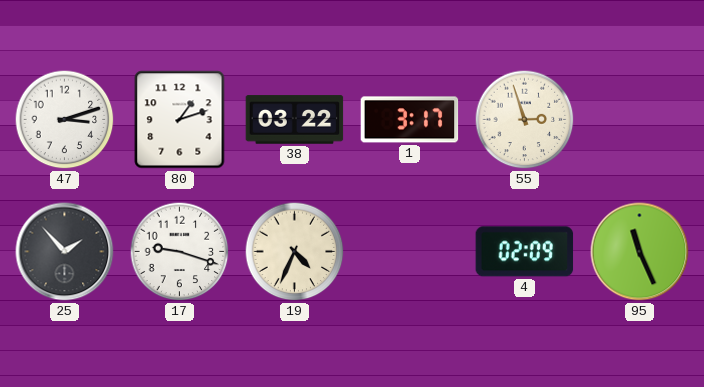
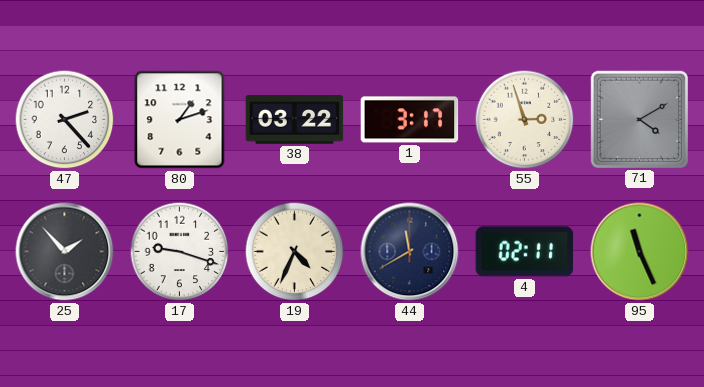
47: 3:12 -> 2:23 (65, 120)
71: none -> 4:10 (639, 119)
44: none -> 11:40 (410, 252)
4: 02:09 -> 02:11 (525, 252)
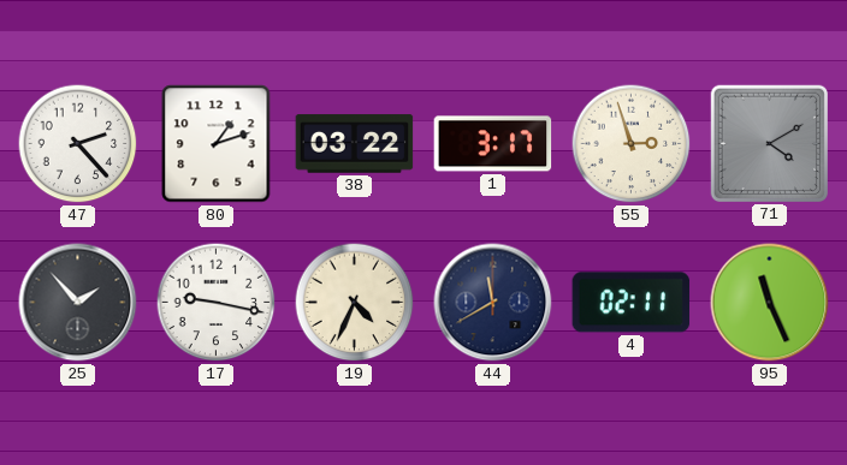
17: 9:18 -> 9:17 (217, 303)
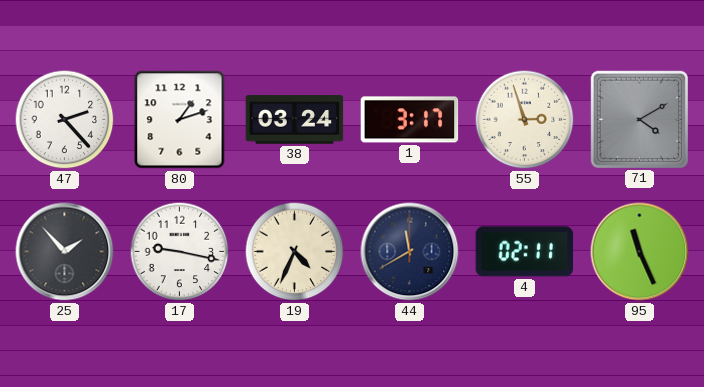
38: 03:22 -> 03:24 (295, 120)
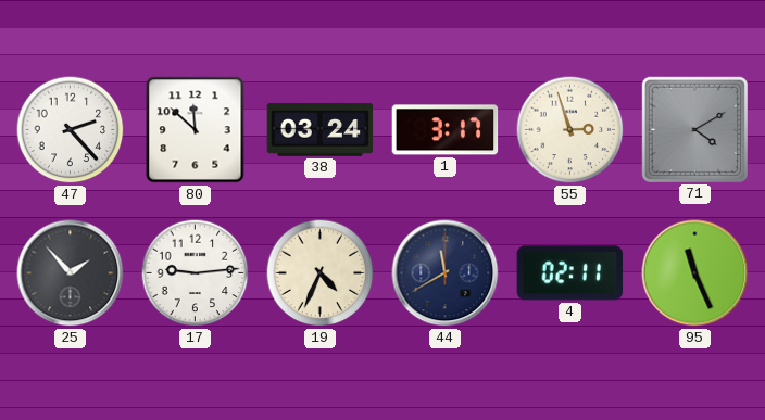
80: 1:12 -> 11:52 (196, 130)
17: 9:17 -> 9:14 (196, 273)
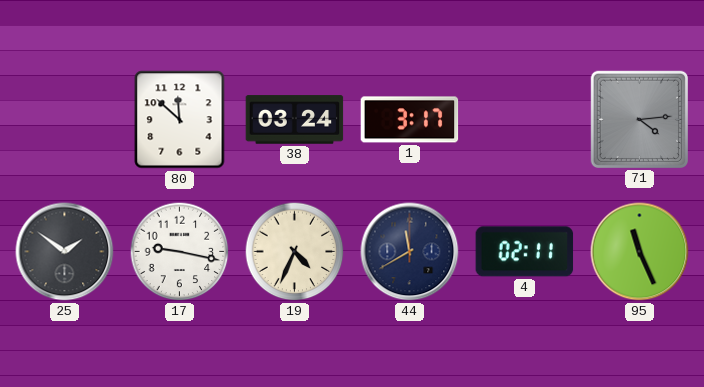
47: 2:23 -> none (71, 130)
55: 2:57 -> none (570, 130)
71: 4:10 -> 4:14 (639, 119)
25: 1:53 -> 1:51 (65, 252)
17: 9:14 -> 9:17 (180, 252)
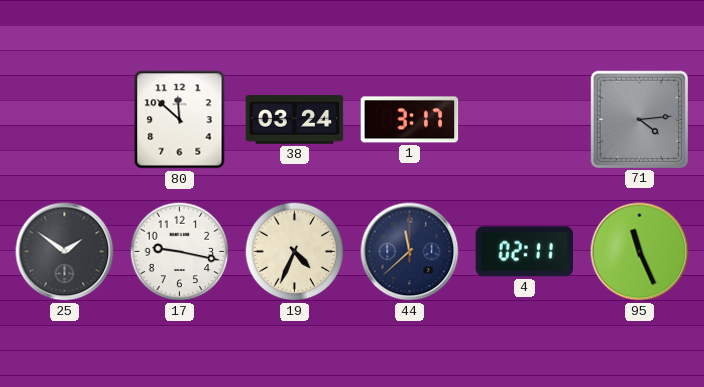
44: 11:40 -> 11:38 (410, 252)
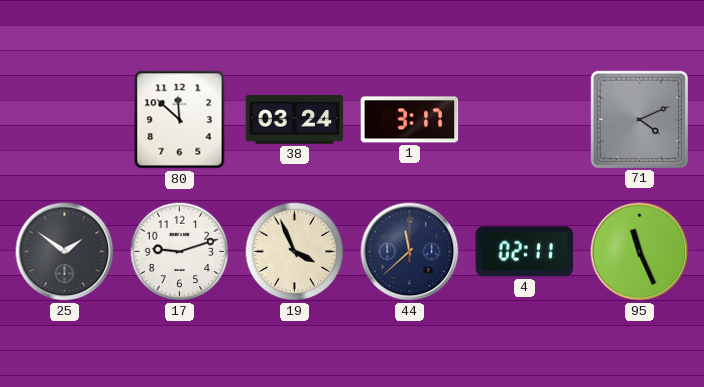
71: 4:14 -> 4:11 (639, 119)
17: 9:17 -> 9:12 (180, 252)
19: 4:34 -> 3:56 (295, 252)
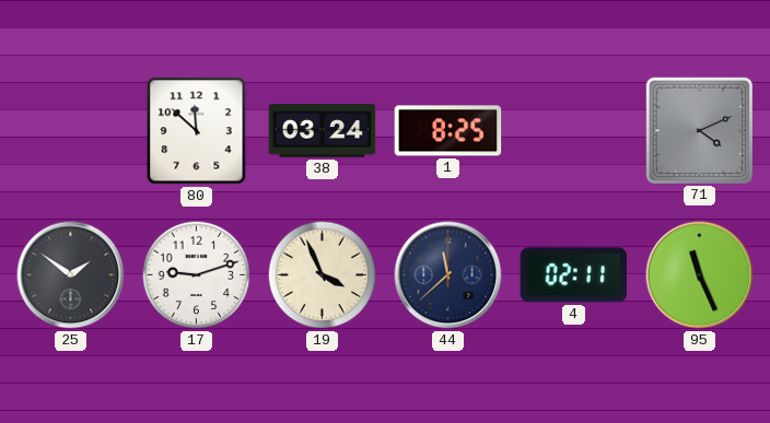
1: 3:17 -> 8:25 (448, 131)
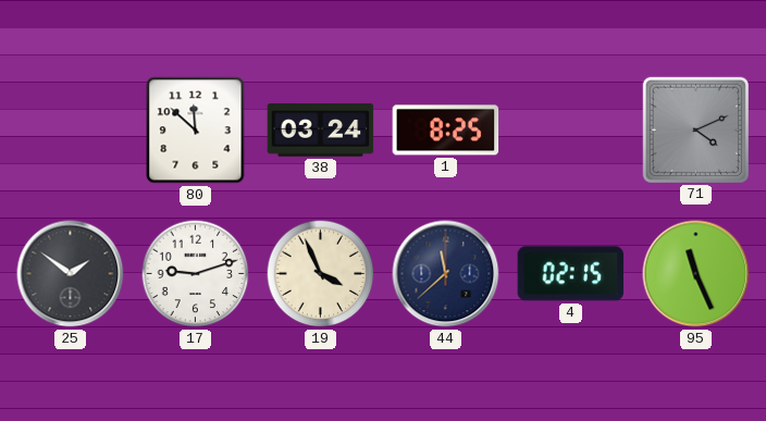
4: 02:11 -> 02:15 (571, 274)
